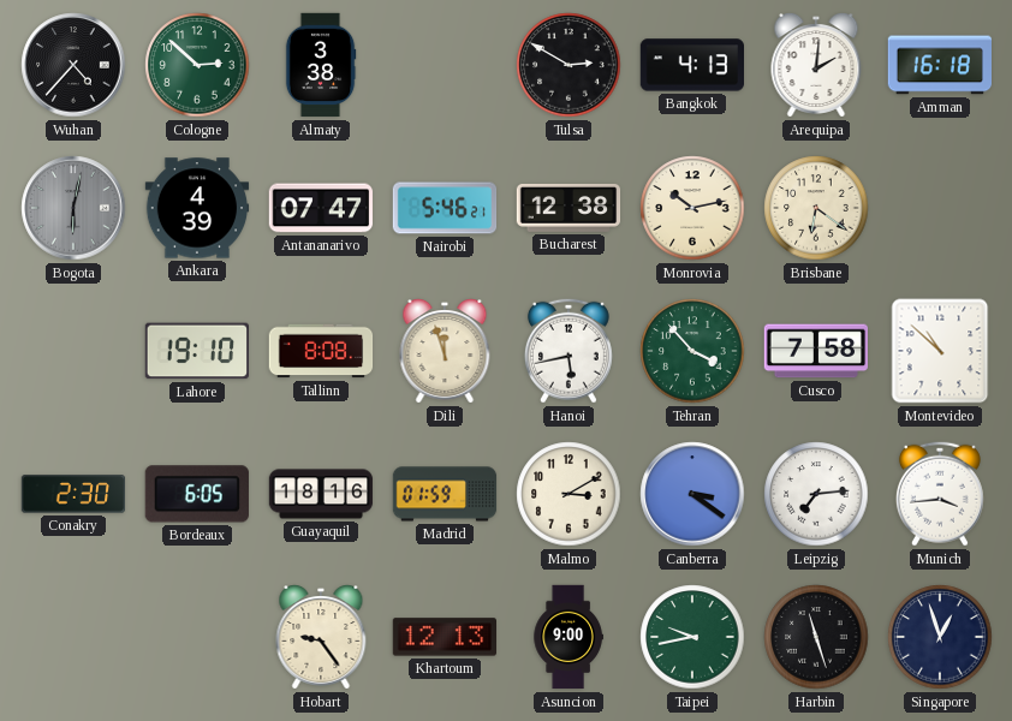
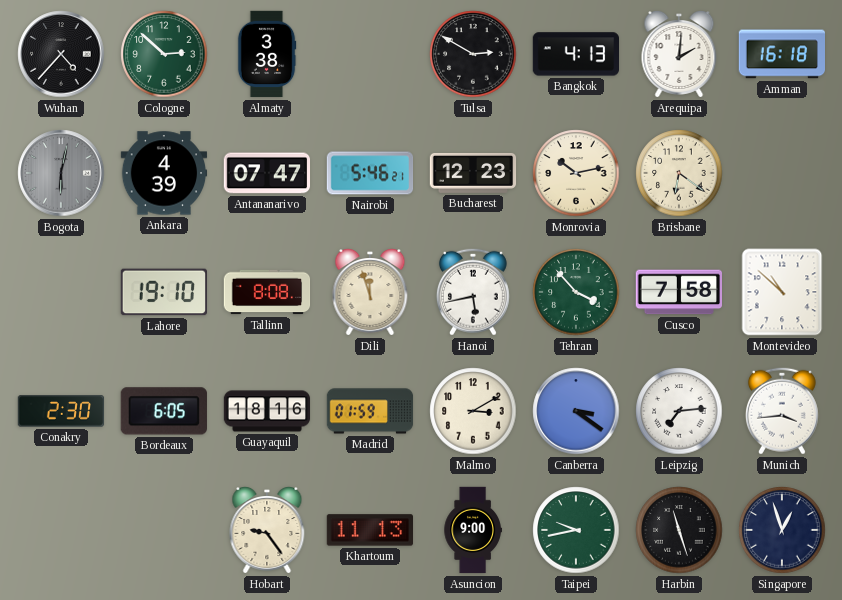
Bucharest: 12:38 -> 12:23 (473, 173)
Khartoum: 12:13 -> 11:13 (369, 530)
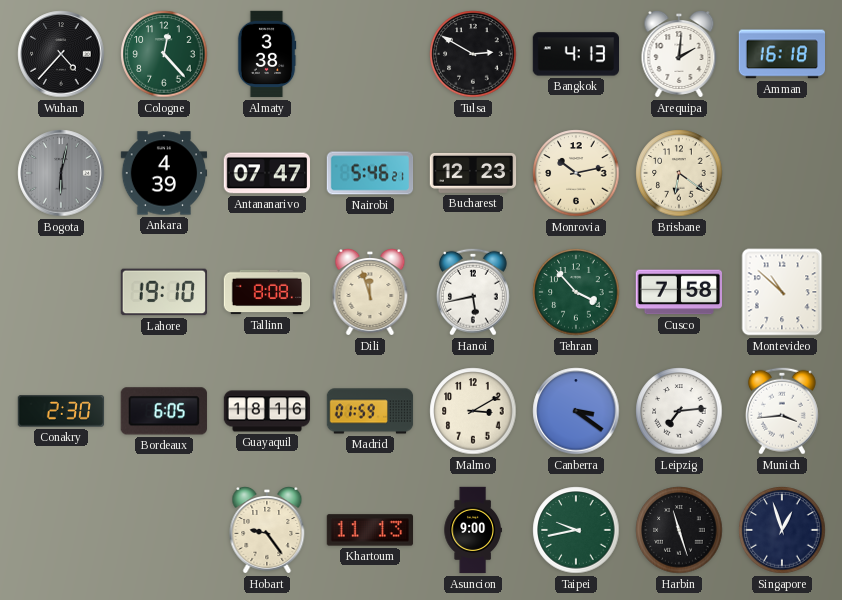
Cologne: 2:52 -> 12:23 (164, 54)
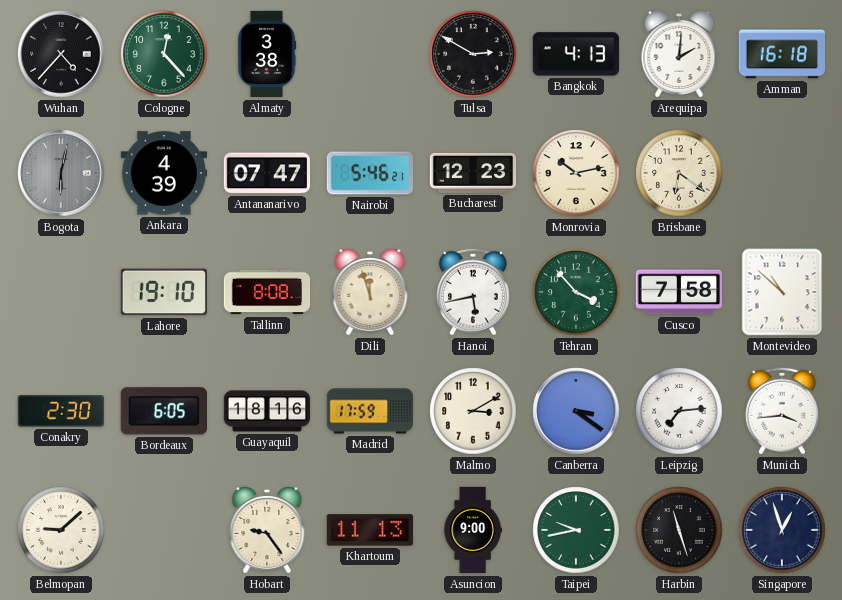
Madrid: 01:59 -> 17:59 (370, 411)
Belmopan: none -> 9:08 (61, 530)
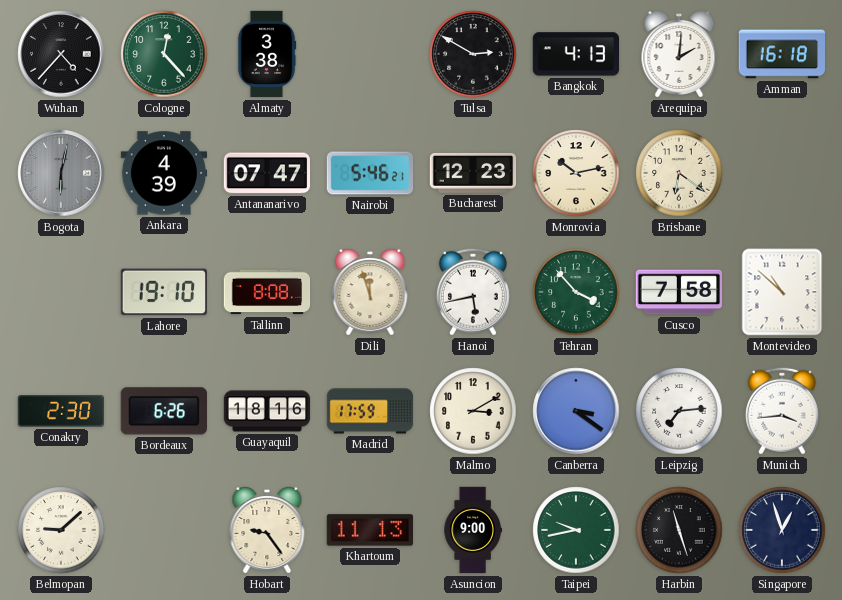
Bordeaux: 6:05 -> 6:26 (164, 411)
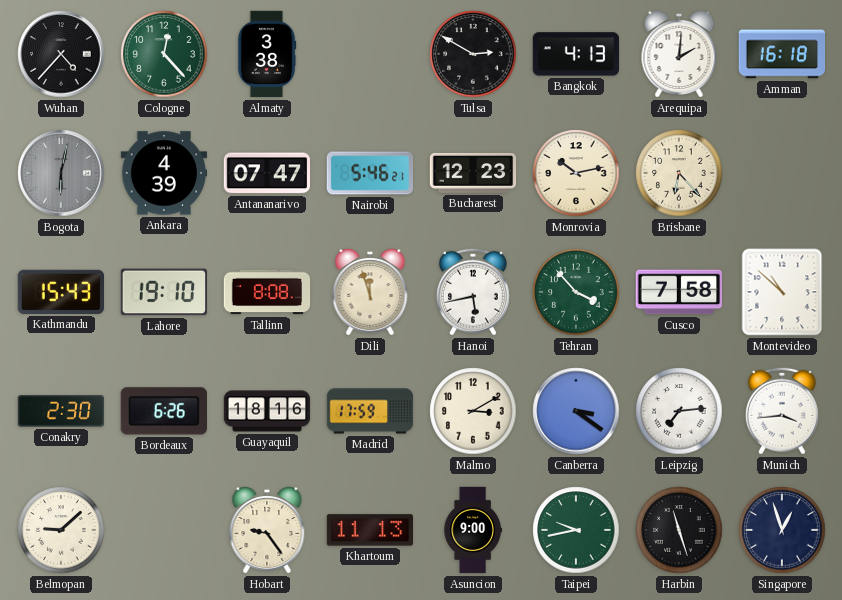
Brisbane: 6:21 -> 6:23 (679, 173)
Kathmandu: none -> 15:43 (60, 292)
